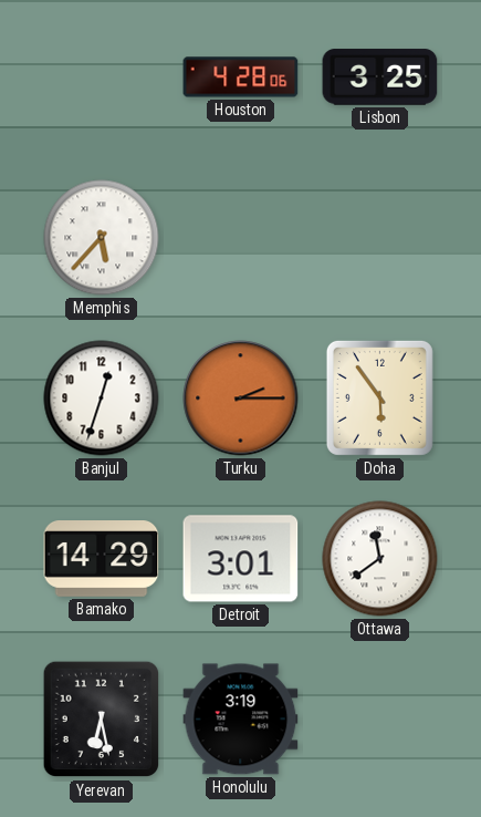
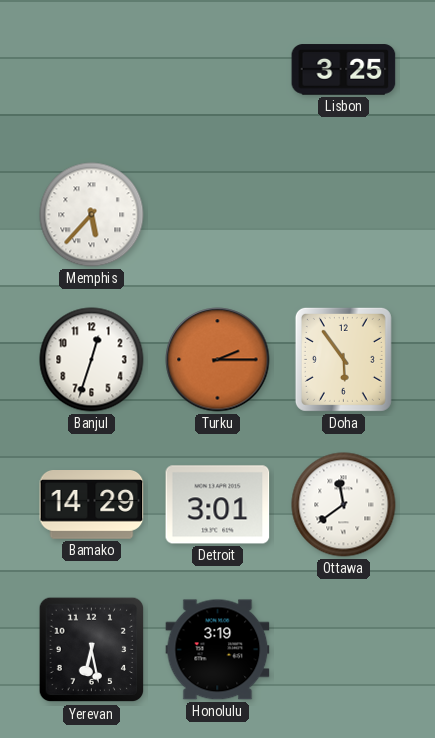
Houston: 4:28 -> none (241, 77)
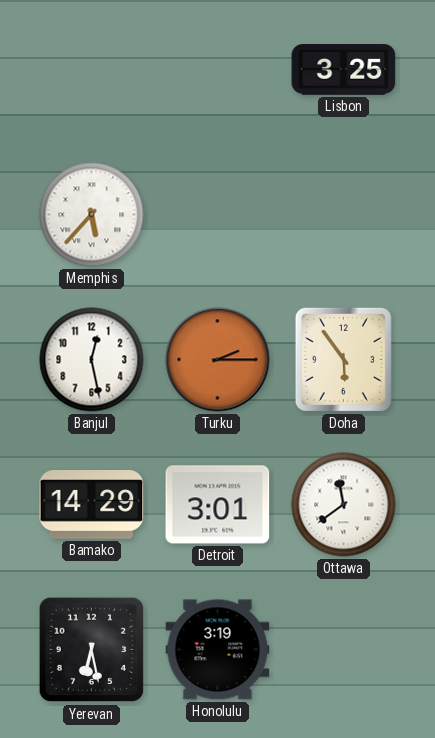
Banjul: 12:33 -> 12:28 (92, 360)
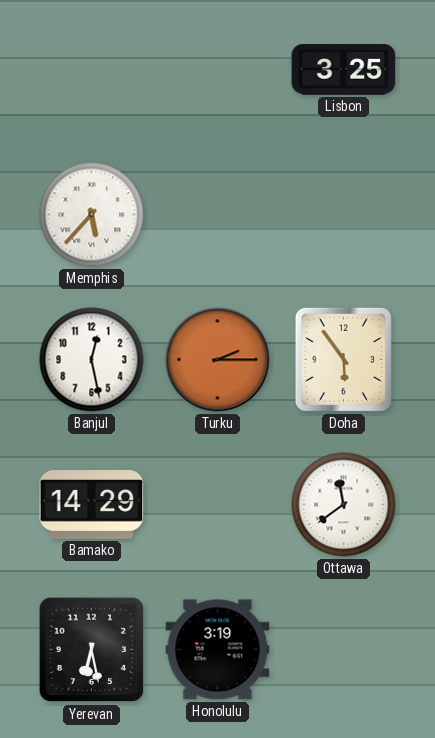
Detroit: 3:01 -> none (218, 505)
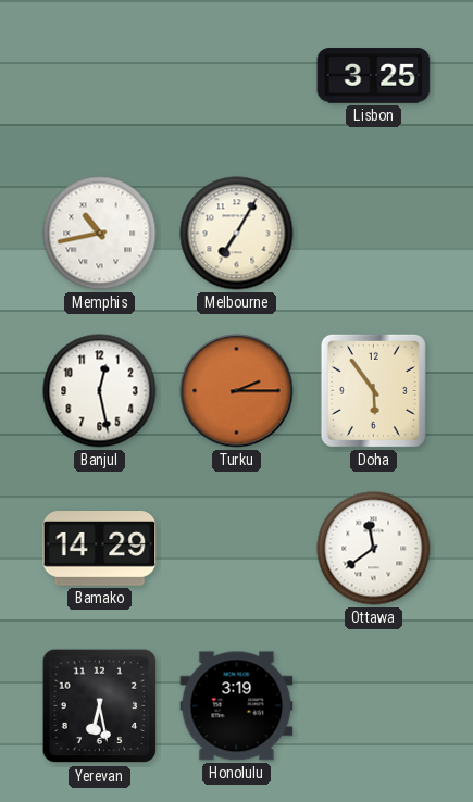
Memphis: 5:37 -> 10:43 (100, 234)
Melbourne: none -> 7:05 (237, 234)
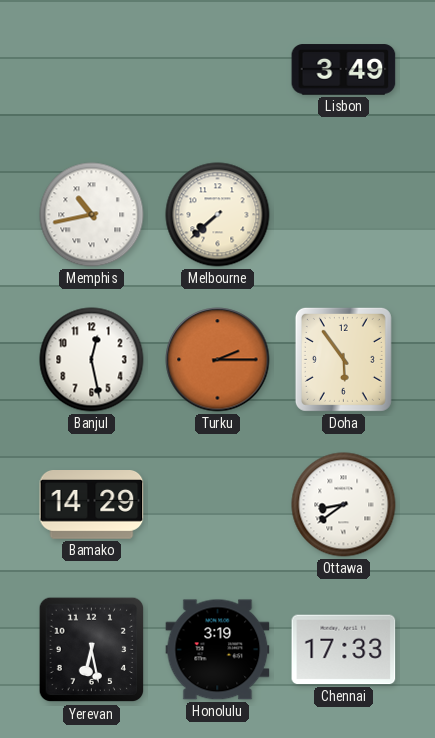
Lisbon: 3:25 -> 3:49 (344, 70)
Melbourne: 7:05 -> 7:38 (218, 215)
Ottawa: 11:39 -> 8:39 (344, 505)
Chennai: none -> 17:33 (344, 650)
